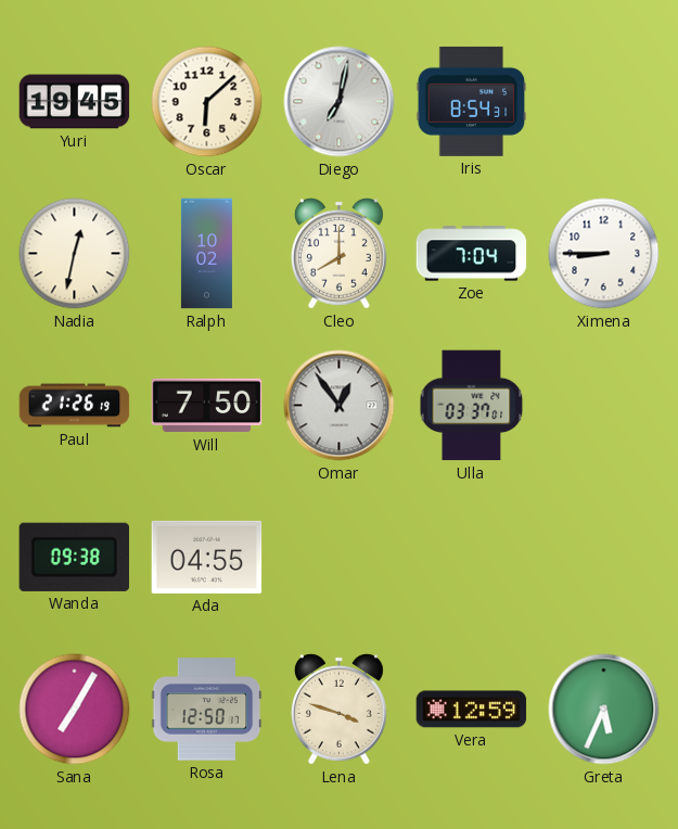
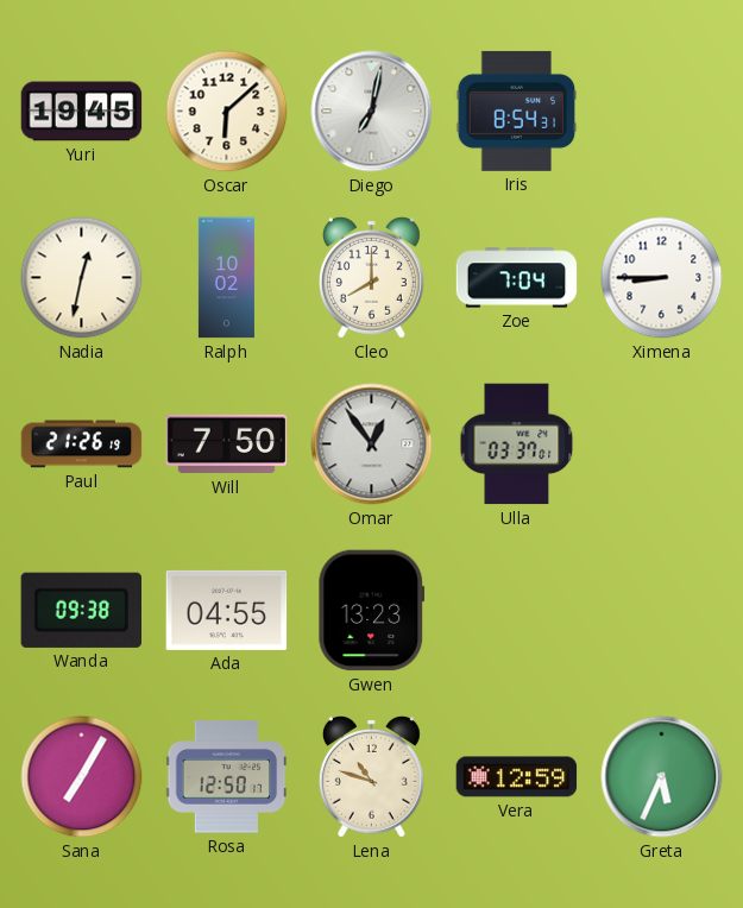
Gwen: none -> 13:23 (372, 611)
Lena: 3:48 -> 10:48 (371, 776)
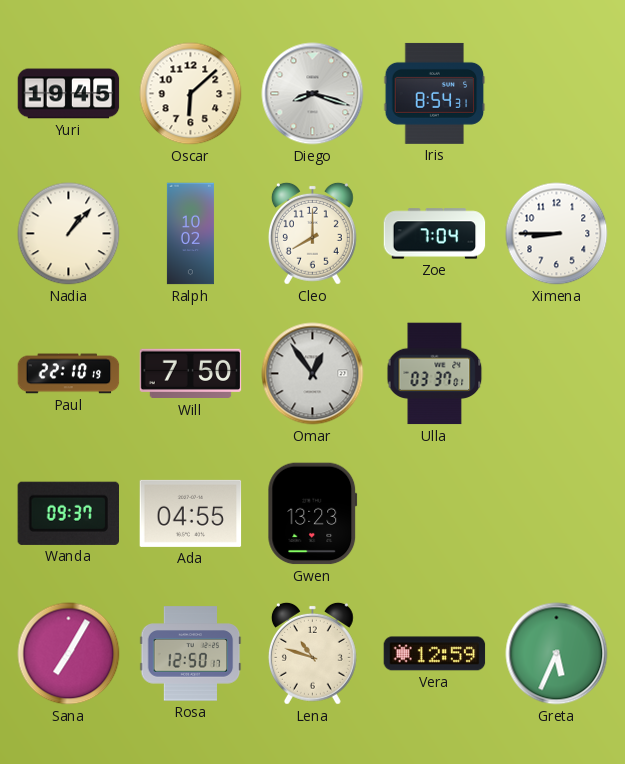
Diego: 7:02 -> 8:18 (313, 94)
Nadia: 12:32 -> 1:07 (69, 234)
Paul: 21:26 -> 22:10 (69, 374)
Wanda: 09:38 -> 09:37 (68, 513)
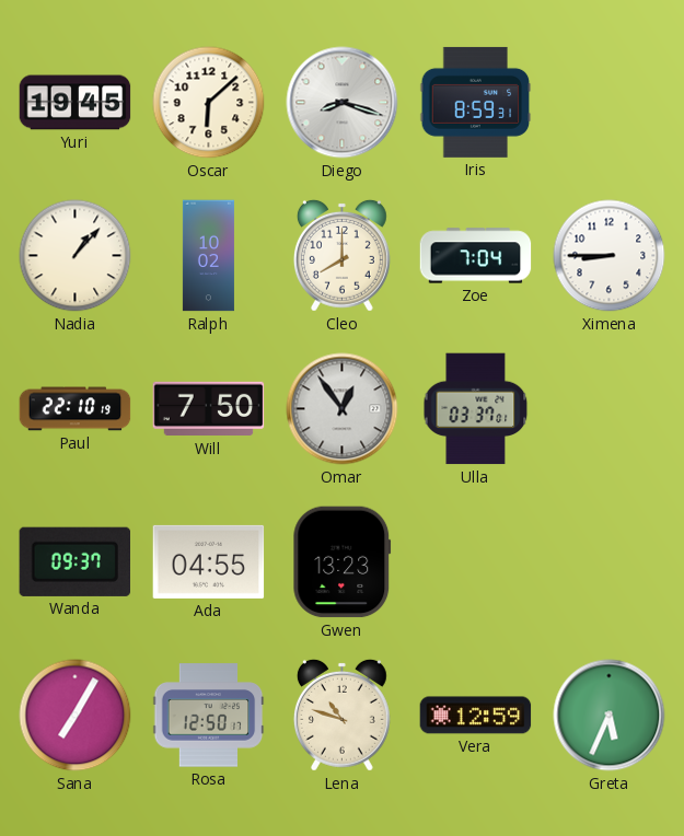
Iris: 8:54 -> 8:59 (476, 102)
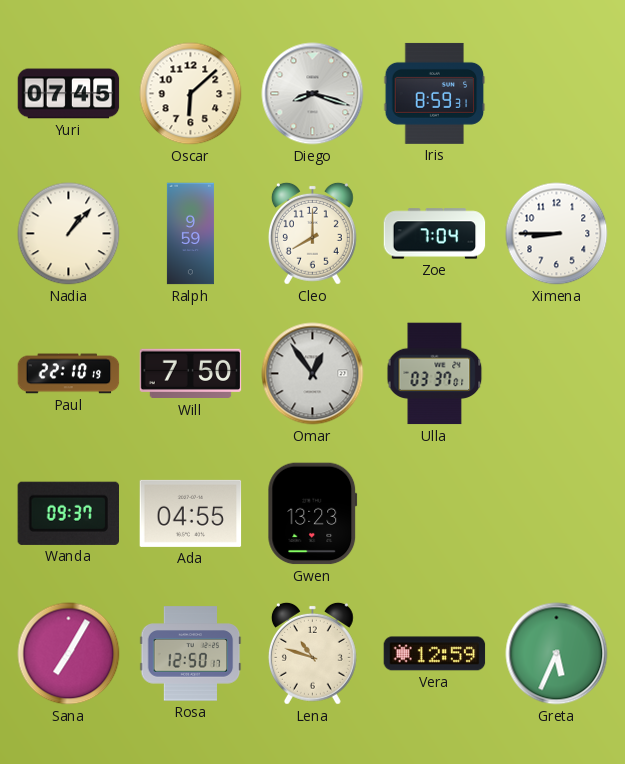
Yuri: 19:45 -> 07:45 (69, 94)
Ralph: 10:02 -> 9:59 (190, 234)
